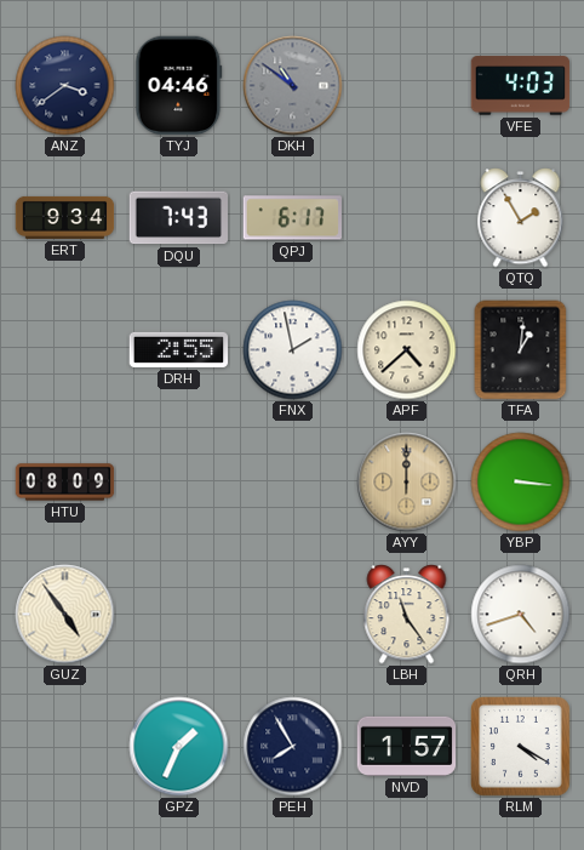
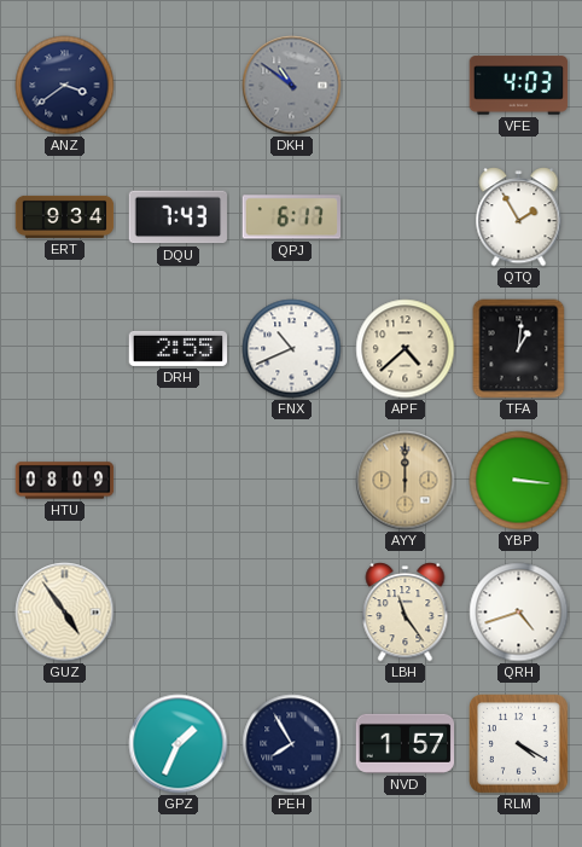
TYJ: 04:46 -> none (179, 86)
FNX: 1:58 -> 10:41 (292, 349)
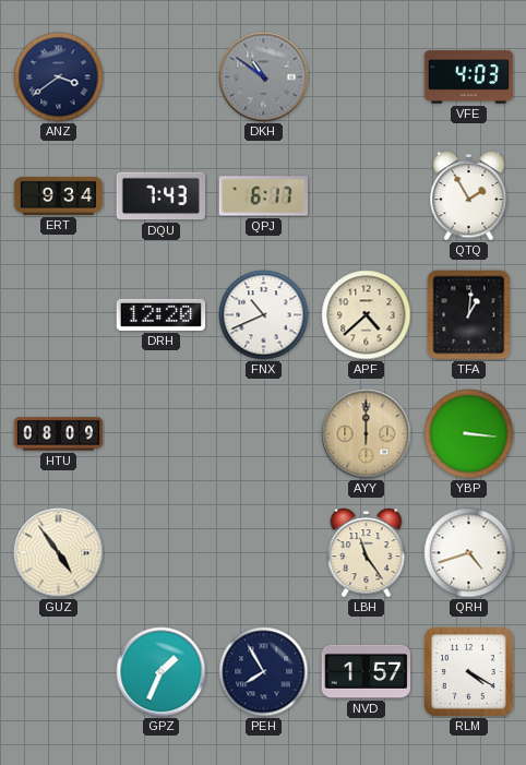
DRH: 2:55 -> 12:20 (162, 314)
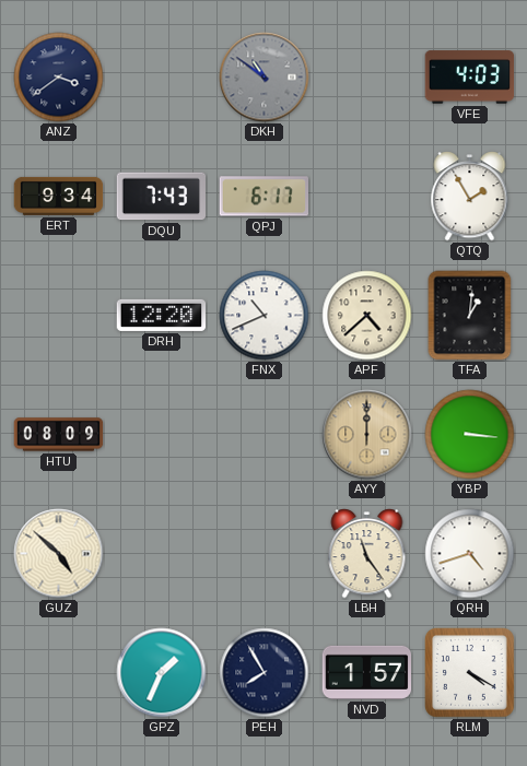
GUZ: 4:54 -> 4:52 (59, 554)
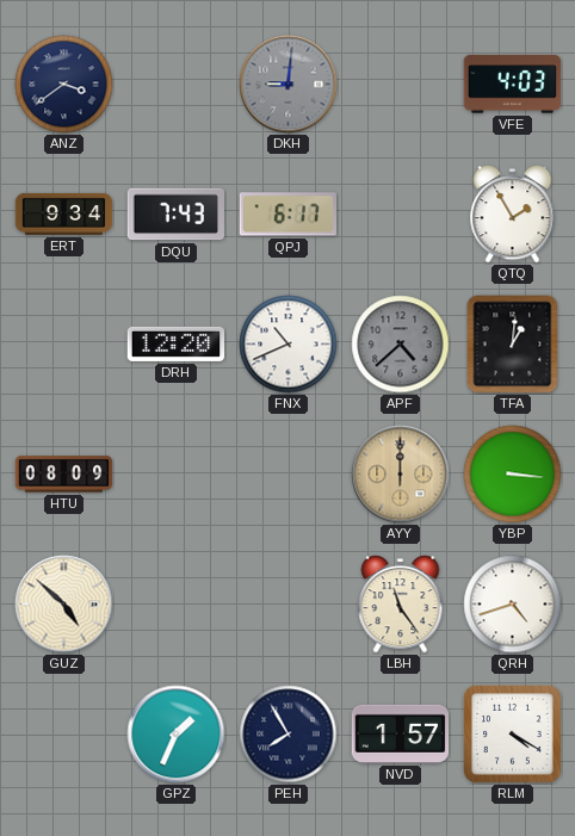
DKH: 10:51 -> 9:01 (289, 85)
APF dial: cream -> grey (401, 345)
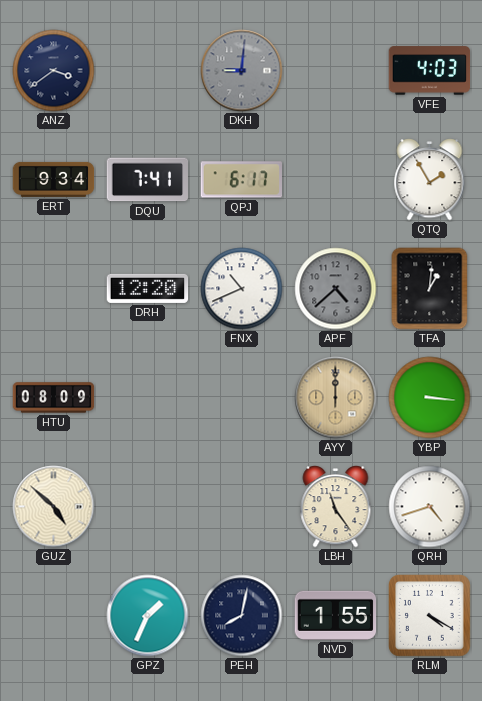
DQU: 7:43 -> 7:41 (148, 180)
PEH: 7:55 -> 8:02 (242, 616)
NVD: 1:57 -> 1:55 (336, 615)
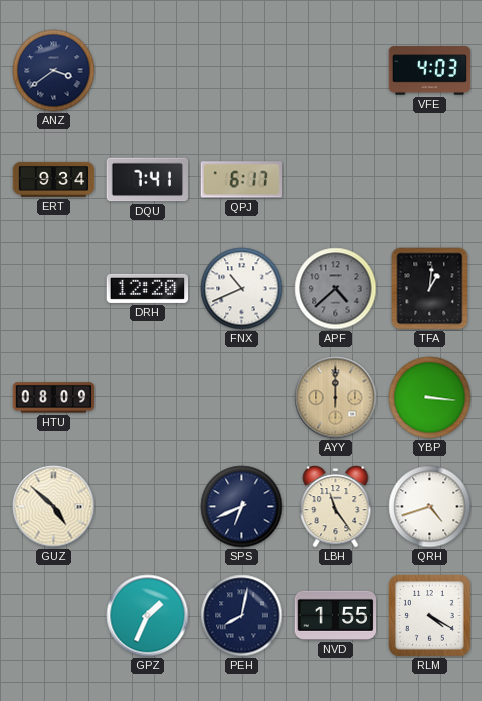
DKH: 9:01 -> none (242, 71)
QTQ: 1:55 -> none (430, 180)
SPS: none -> 6:41 (242, 507)
